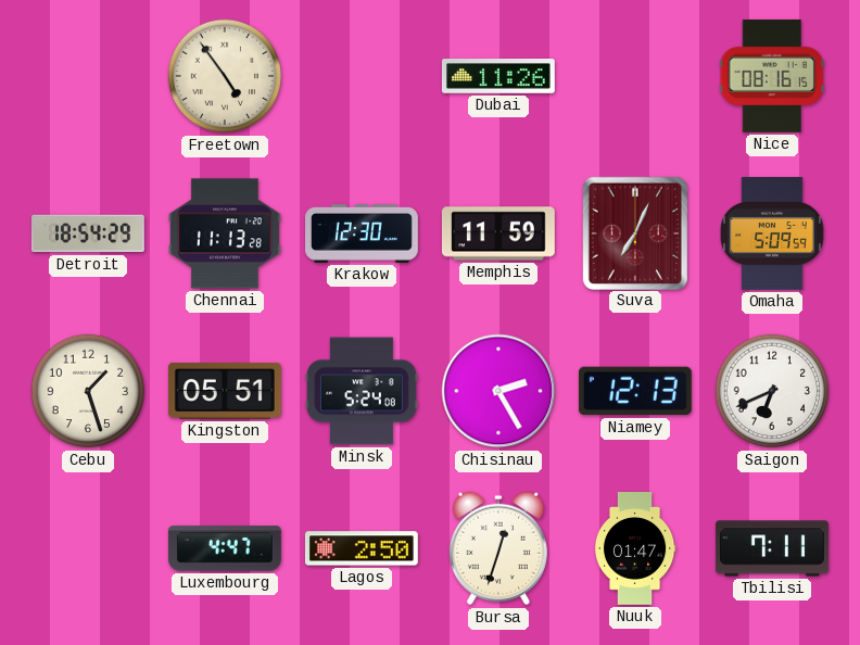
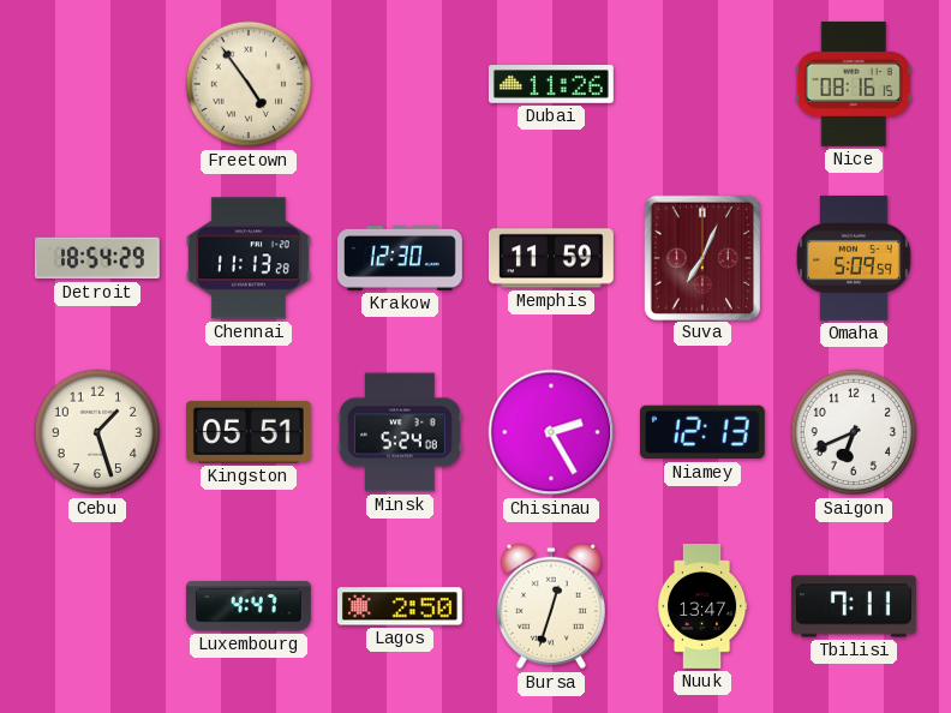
Nuuk: 01:47 -> 13:47 (702, 607)
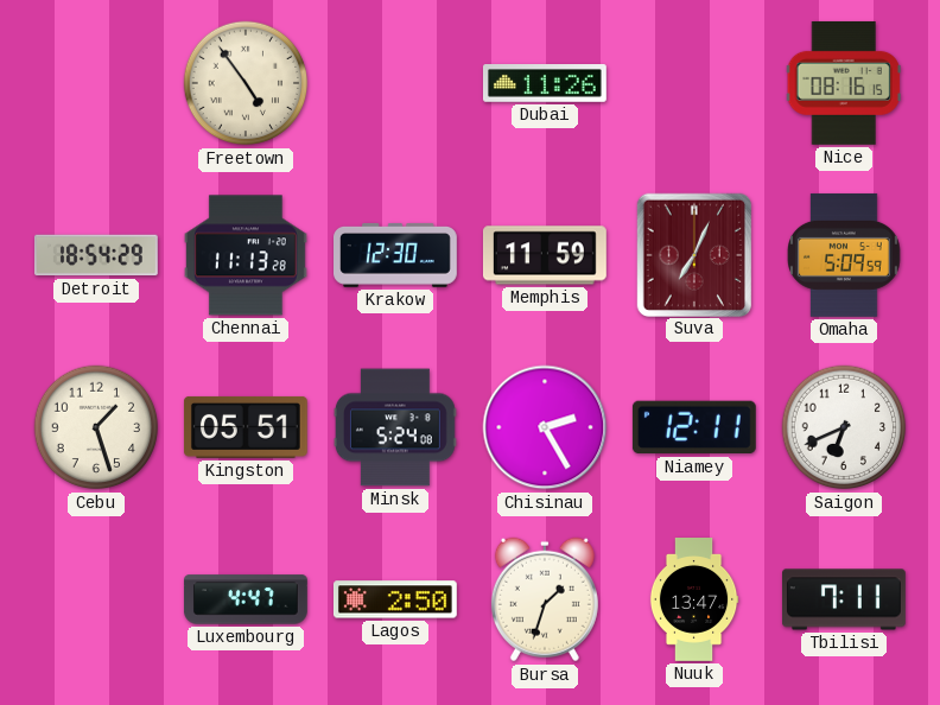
Niamey: 12:13 -> 12:11 (694, 427)
Bursa: 12:33 -> 1:33 (545, 599)
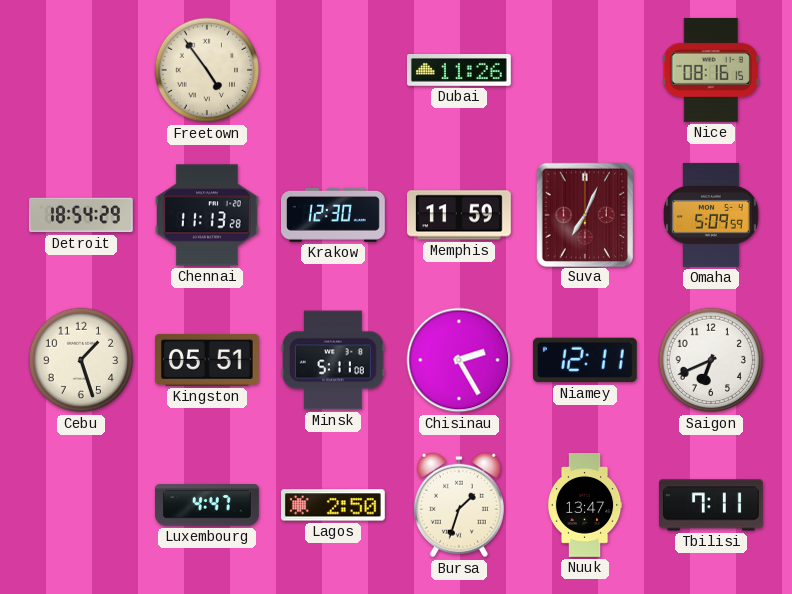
Minsk: 5:24 -> 5:11 (333, 360)
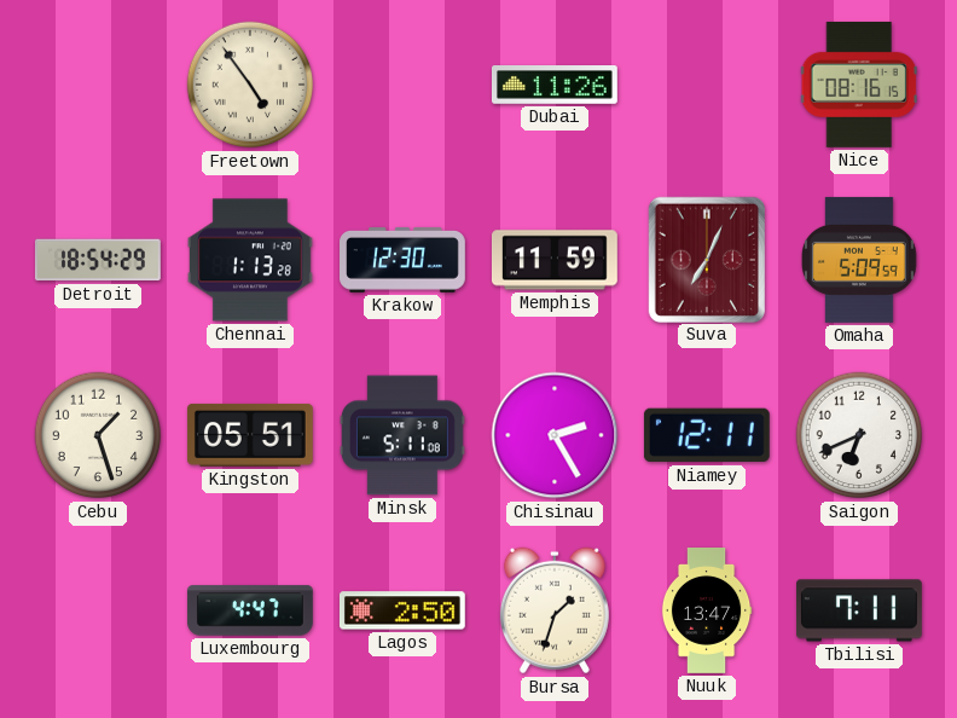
Chennai: 11:13 -> 1:13 (250, 260)
